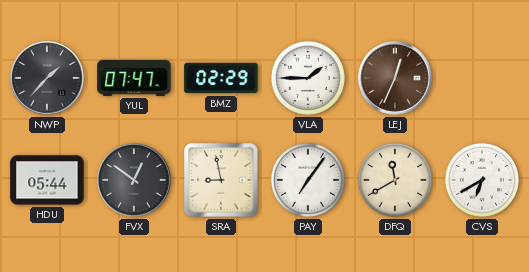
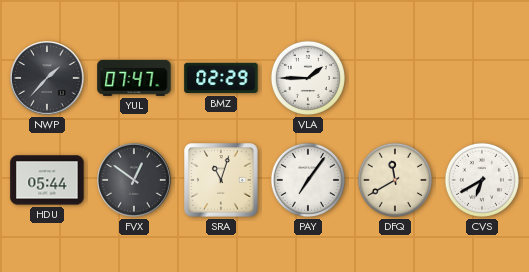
LEJ: 12:34 -> none (395, 78)
SRA: 8:58 -> 11:03 (221, 180)
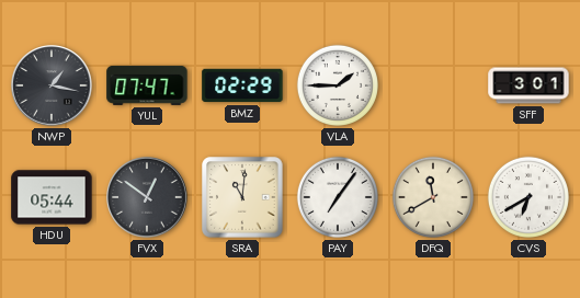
NWP: 1:37 -> 1:17 (52, 85)
SFF: none -> 3:01 (528, 85)
SRA: 11:03 -> 11:01 (242, 197)
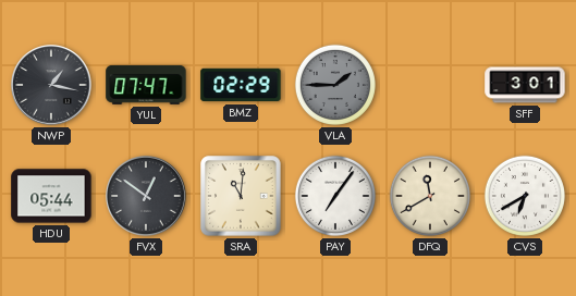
VLA dial: white -> grey (335, 85)
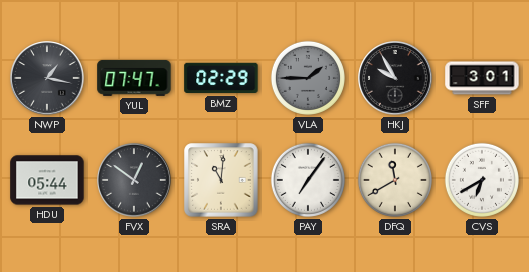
HKJ: none -> 9:55 (395, 78)
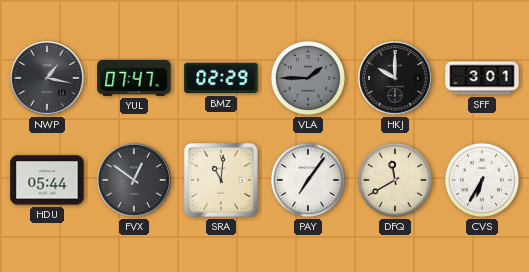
HKJ: 9:55 -> 10:00 (395, 78)
CVS: 6:40 -> 6:35 (482, 180)
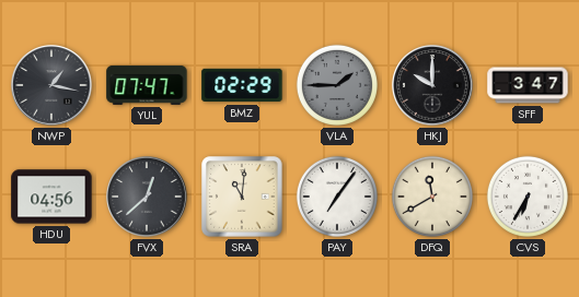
SFF: 3:01 -> 3:47 (528, 85)
HDU: 05:44 -> 04:56 (51, 197)
FVX: 12:51 -> 12:38 (147, 197)
